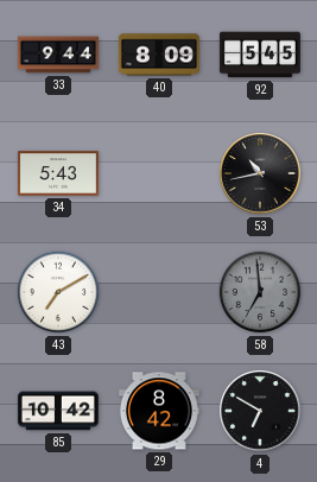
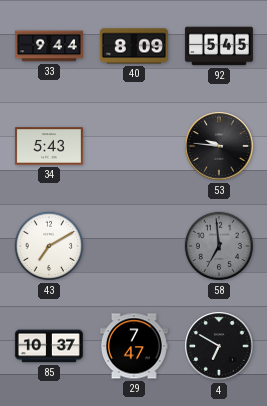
53: 10:43 -> 9:46 (219, 146)
85: 10:42 -> 10:37 (49, 346)
29: 8:42 -> 7:47 (134, 346)
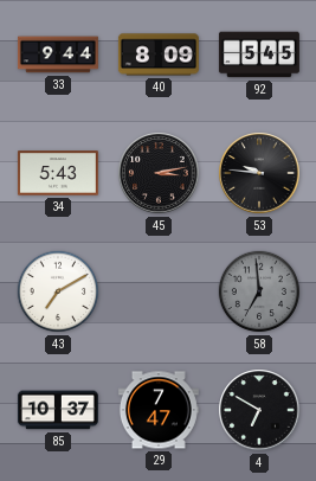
45: none -> 3:13 (159, 173)
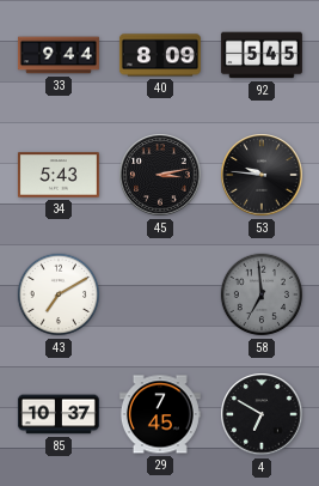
29: 7:47 -> 7:45 (160, 414)
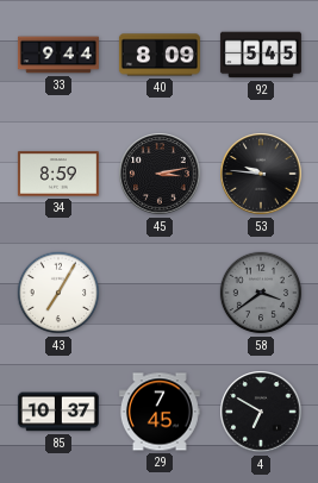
34: 5:43 -> 8:59 (58, 174)
43: 7:10 -> 7:05 (58, 293)
58: 6:59 -> 3:39 (261, 293)
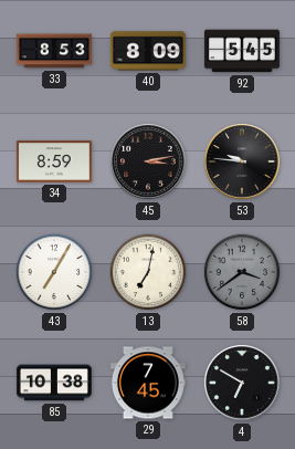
33: 9:44 -> 8:53 (54, 51)
13: none -> 7:02 (148, 272)
85: 10:37 -> 10:38 (54, 383)
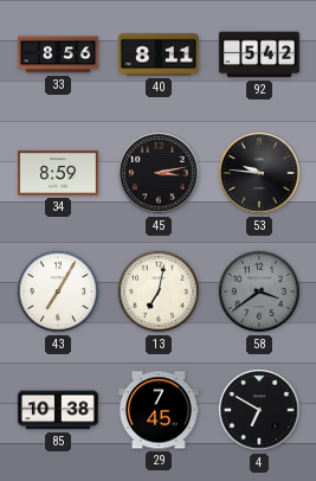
33: 8:53 -> 8:56 (58, 54)
40: 8:09 -> 8:11 (159, 54)
92: 5:45 -> 5:42 (259, 54)
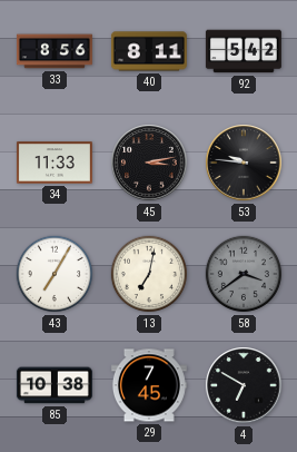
34: 8:59 -> 11:33 (55, 163)
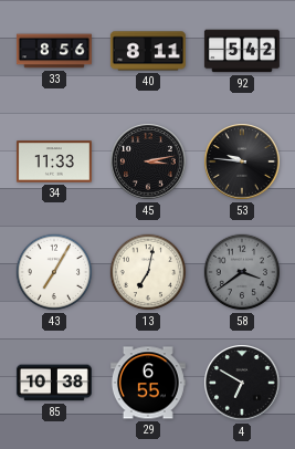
29: 7:45 -> 6:55 (148, 383)
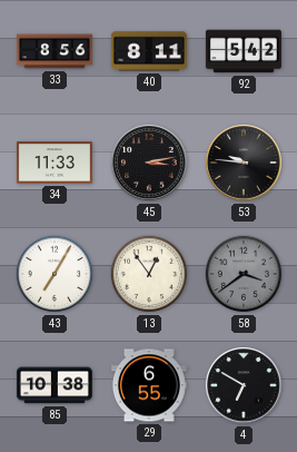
13: 7:02 -> 12:54 (149, 274)
